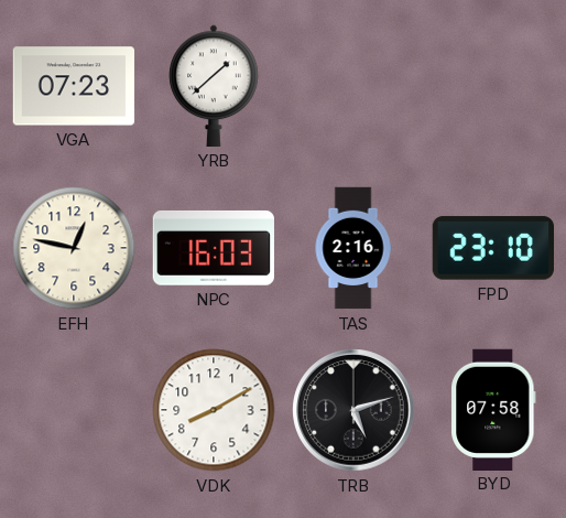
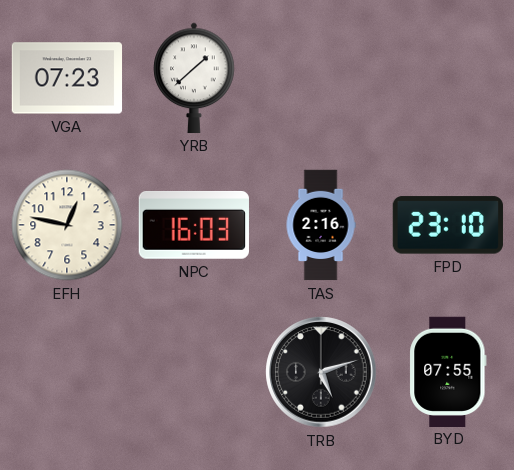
VDK: 8:10 -> none (214, 410)
BYD: 07:58 -> 07:55 (448, 371)
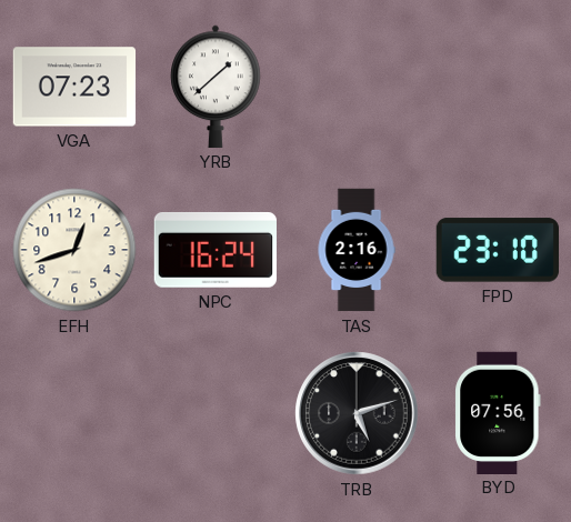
EFH: 12:47 -> 12:42 (74, 250)
NPC: 16:03 -> 16:24 (216, 250)
BYD: 07:55 -> 07:56 (498, 412)
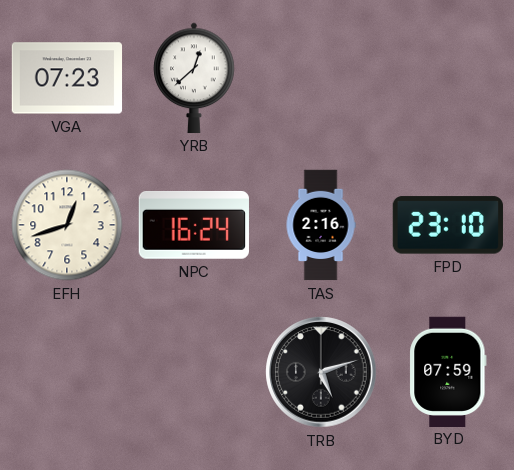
YRB: 1:38 -> 12:38 (194, 78)
BYD: 07:56 -> 07:59 (448, 371)
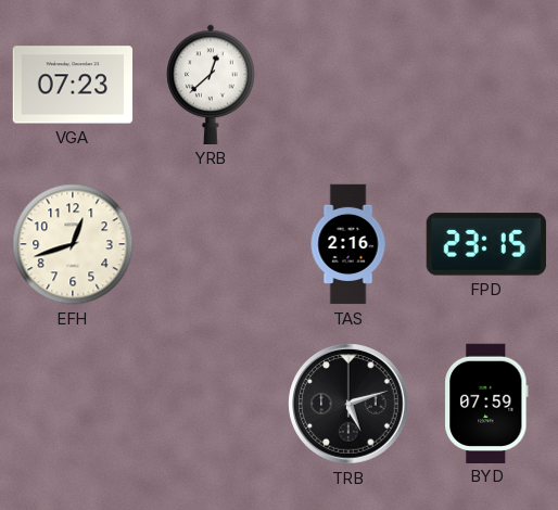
NPC: 16:24 -> none (194, 225)
FPD: 23:10 -> 23:15 (486, 244)
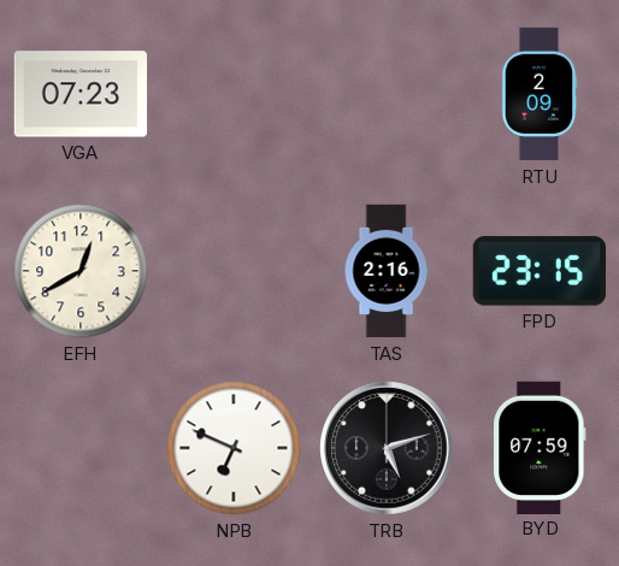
YRB: 12:38 -> none (211, 85)
RTU: none -> 2:09 (540, 94)
EFH: 12:42 -> 12:40 (81, 271)
NPB: none -> 6:49 (234, 448)
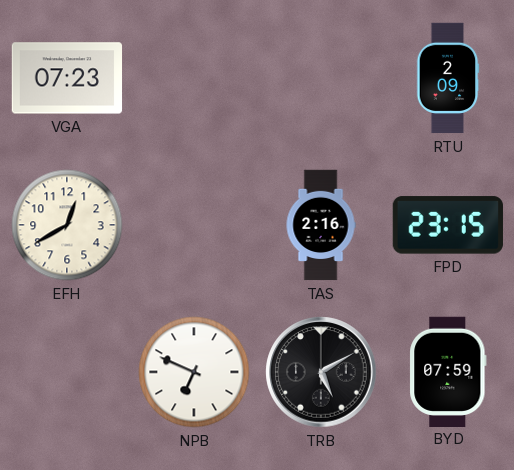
TRB: 5:12 -> 5:10 (321, 372)
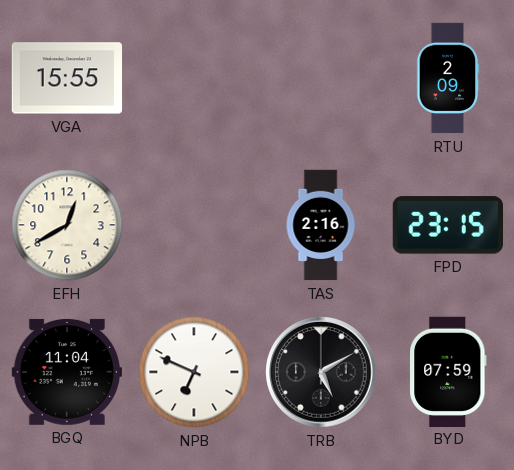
VGA: 07:23 -> 15:55 (67, 78)
BGQ: none -> 11:04 (66, 372)
